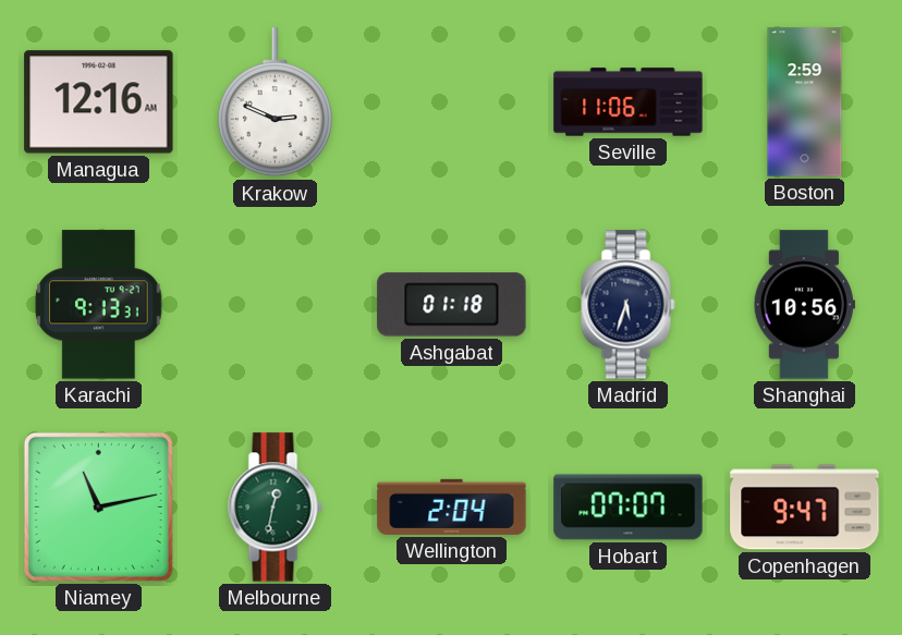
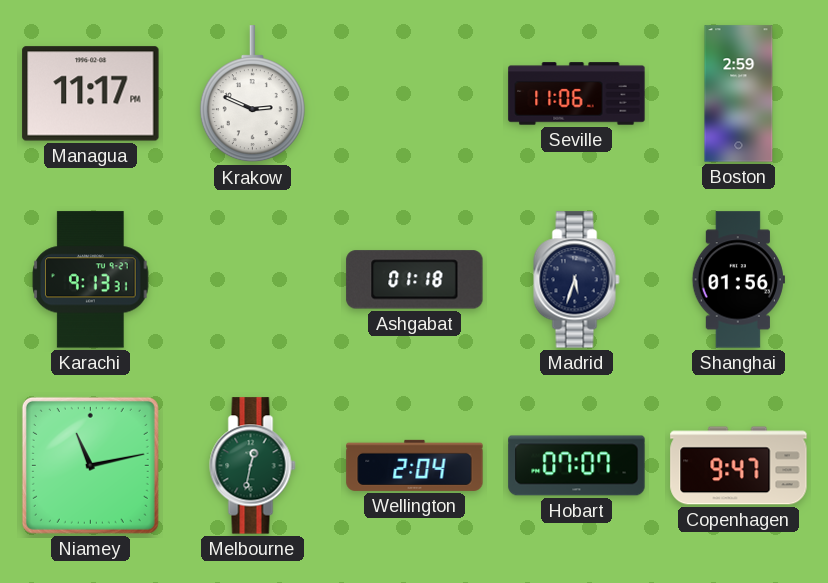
Managua: 12:16 -> 11:17 (91, 94)
Shanghai: 10:56 -> 01:56 (738, 280)
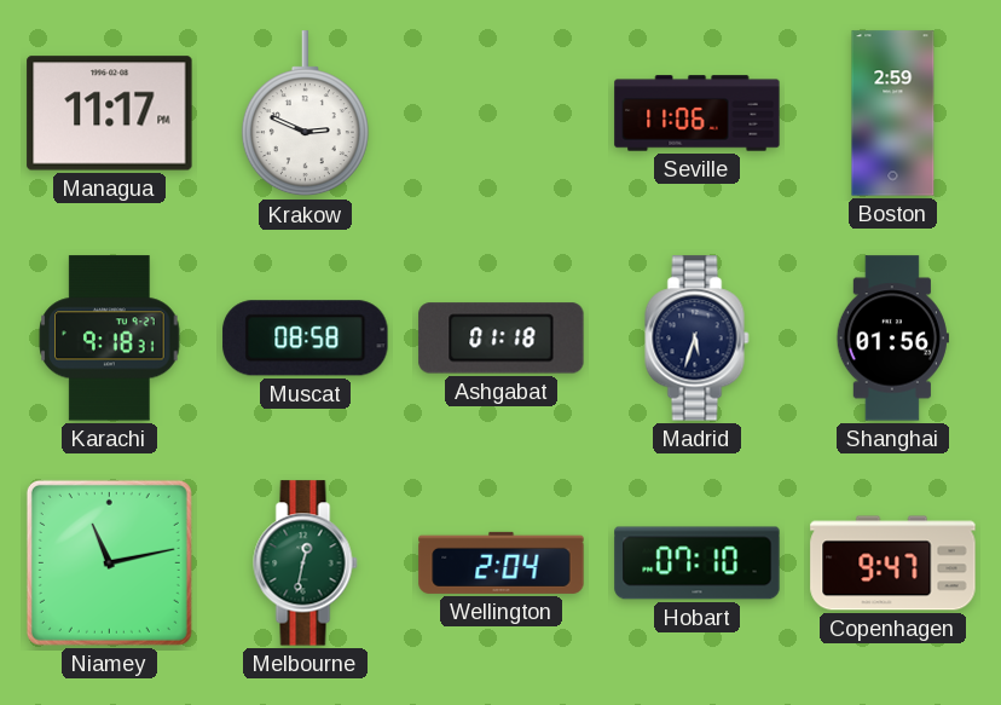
Karachi: 9:13 -> 9:18 (110, 339)
Muscat: none -> 08:58 (306, 339)
Hobart: 07:07 -> 07:10 (698, 564)
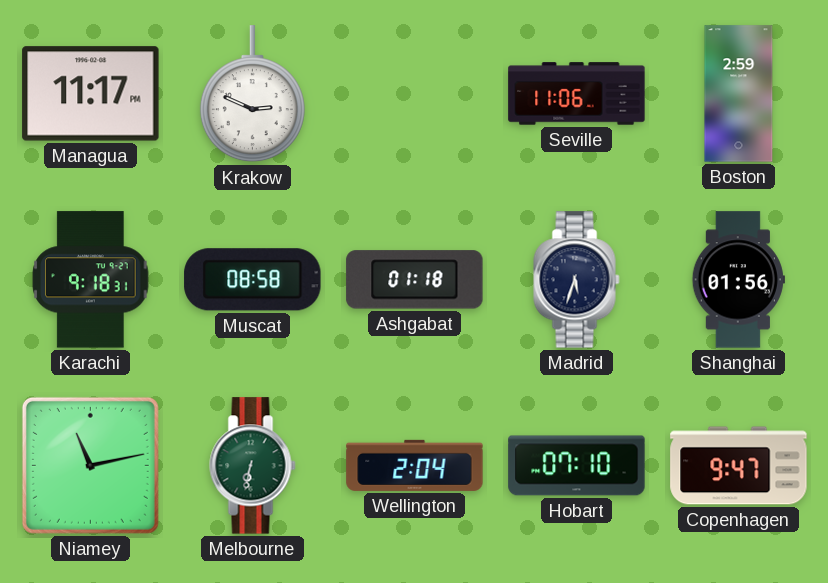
Melbourne: 12:32 -> 6:32 (253, 466)
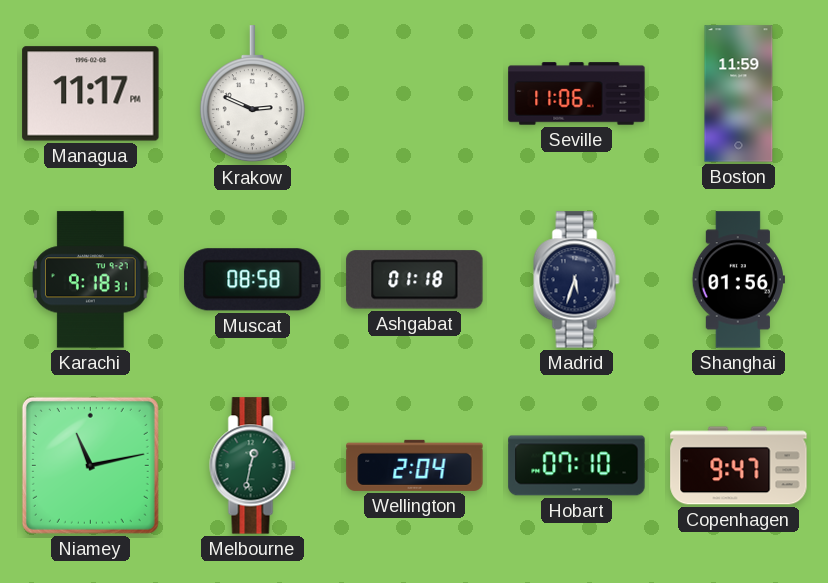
Boston: 2:59 -> 11:59 (739, 94)
Melbourne: 6:32 -> 12:32 (253, 466)
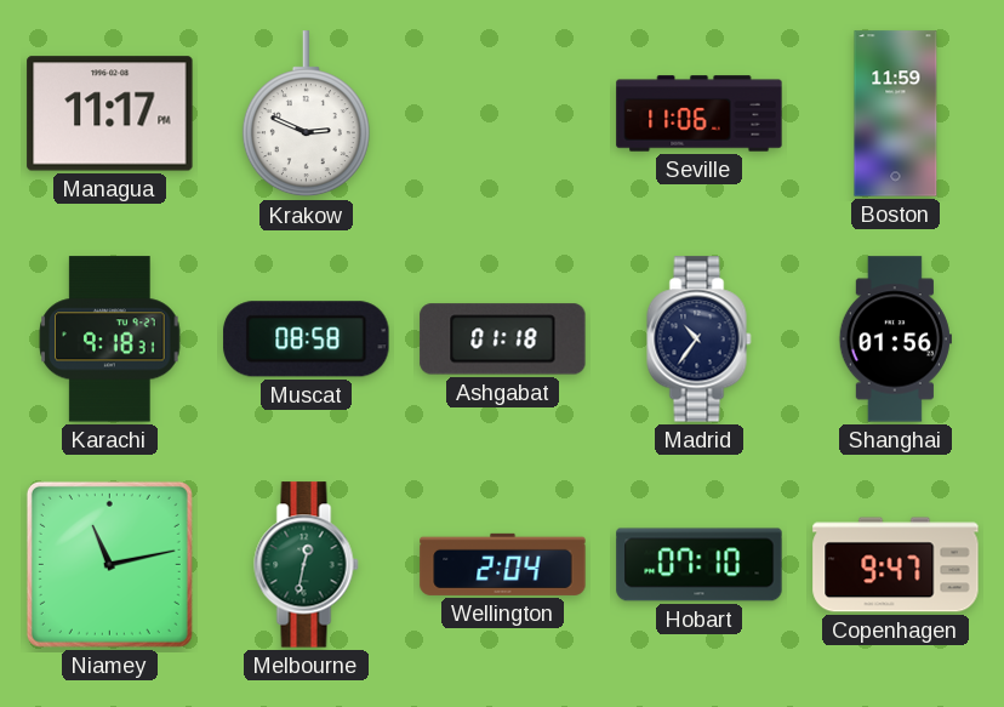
Madrid: 5:33 -> 10:36 (700, 340)
